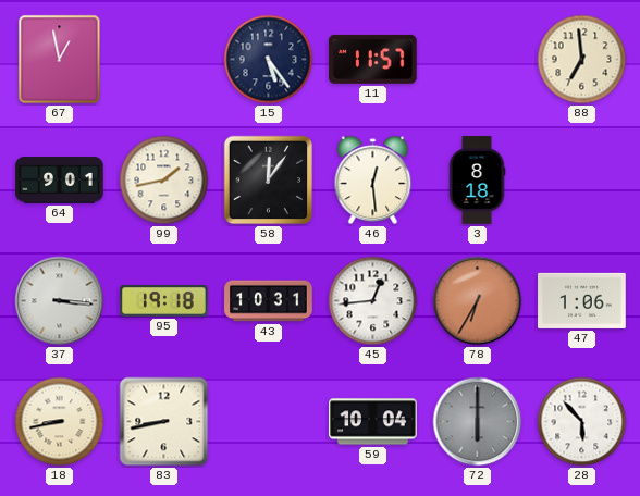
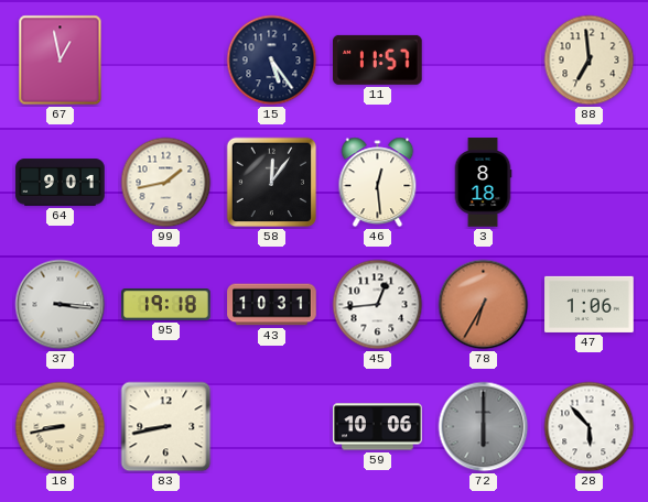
59: 10:04 -> 10:06 (378, 427)
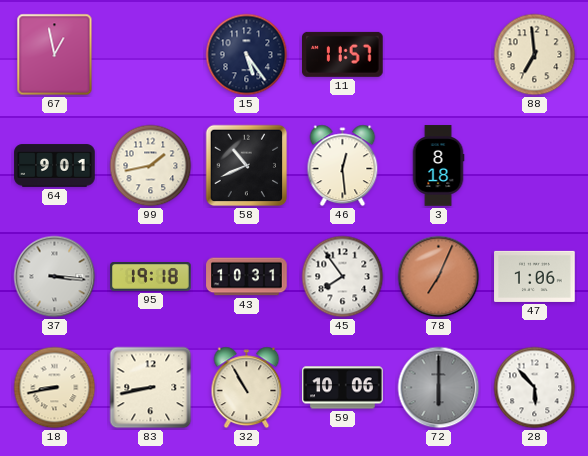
58: 12:06 -> 10:41 (247, 166)
45: 12:44 -> 7:54 (343, 277)
78: 6:35 -> 7:04 (439, 277)
32: none -> 10:55 (247, 388)
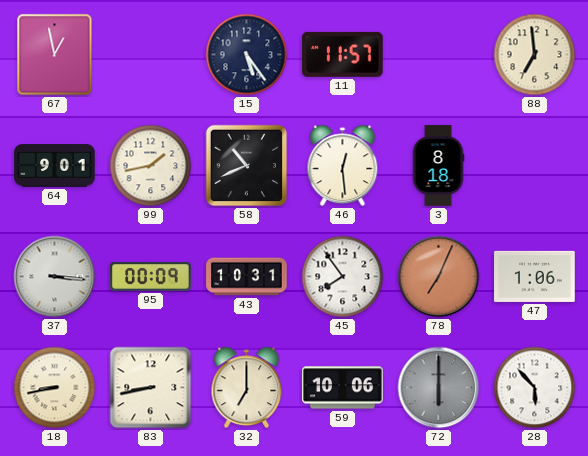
95: 19:18 -> 00:09 (151, 277)
32: 10:55 -> 7:00 (247, 388)
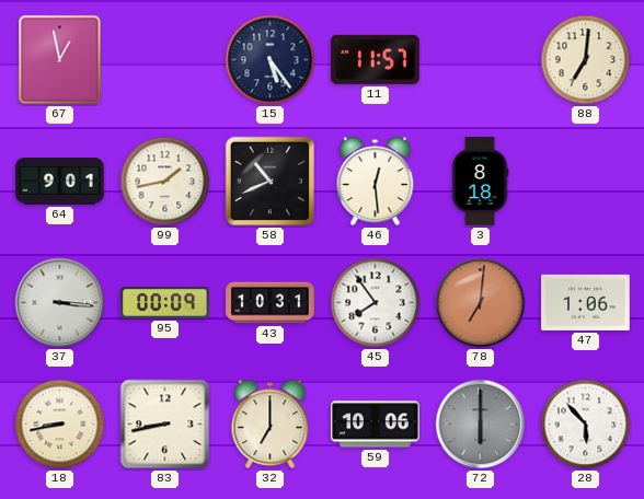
88: 6:59 -> 7:01 (586, 60)
78: 7:04 -> 7:01 (481, 303)
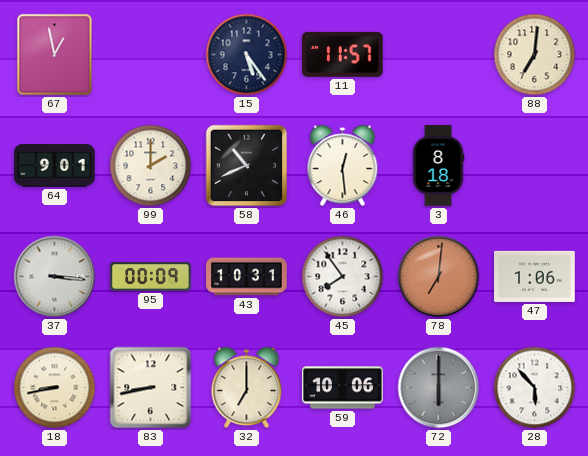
99: 1:43 -> 2:00 (151, 166)
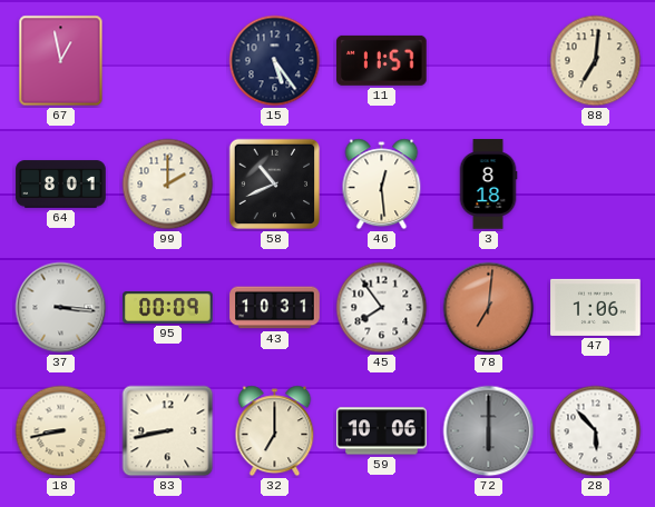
64: 9:01 -> 8:01 (61, 185)
